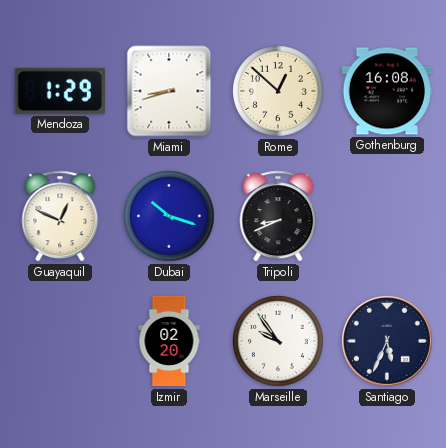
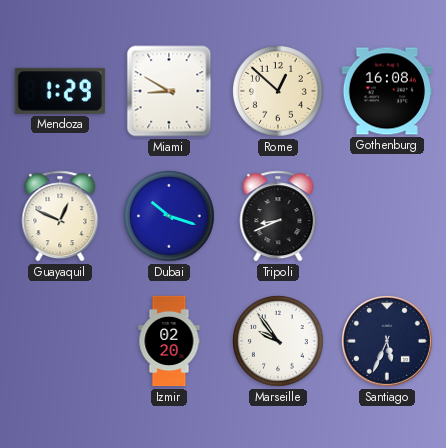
Miami: 8:42 -> 8:50 (169, 91)
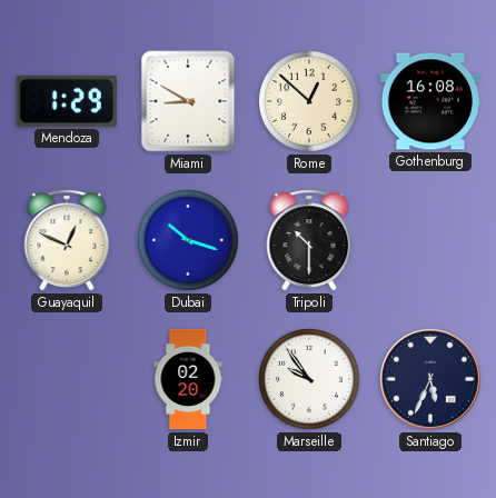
Tripoli: 8:41 -> 10:30 (309, 240)
